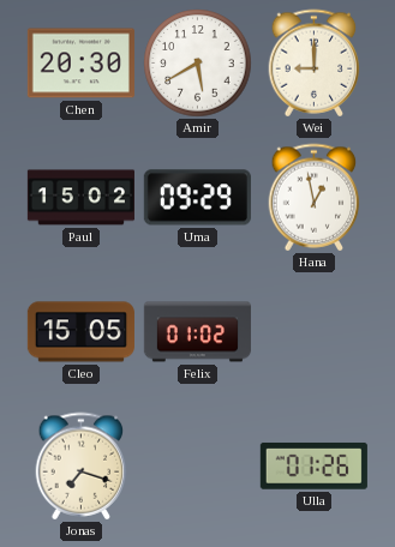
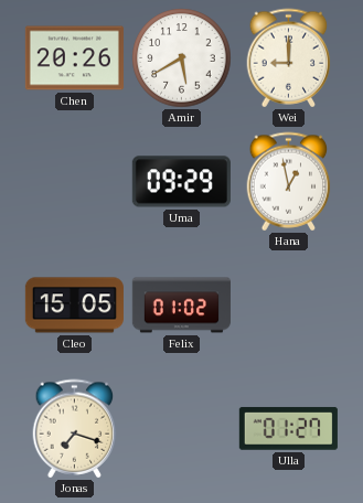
Chen: 20:30 -> 20:26 (74, 58)
Paul: 15:02 -> none (80, 198)
Ulla: 01:26 -> 01:27 (288, 428)
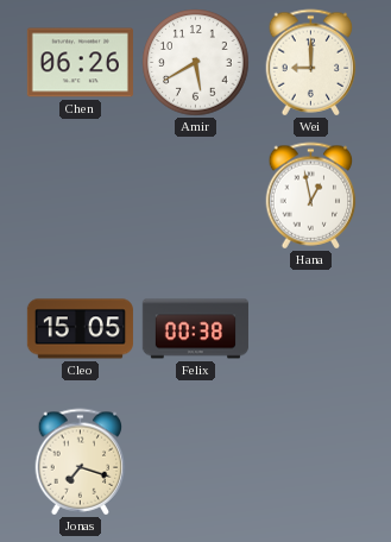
Chen: 20:26 -> 06:26 (80, 63)
Uma: 09:29 -> none (181, 182)
Felix: 01:02 -> 00:38 (195, 329)
Ulla: 01:27 -> none (288, 428)
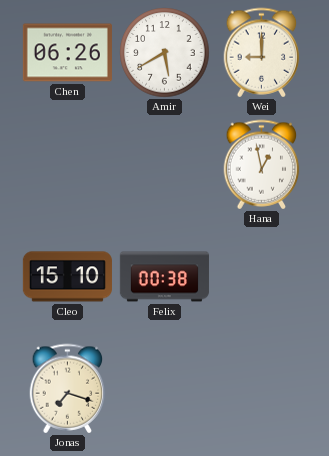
Cleo: 15:05 -> 15:10 (67, 277)
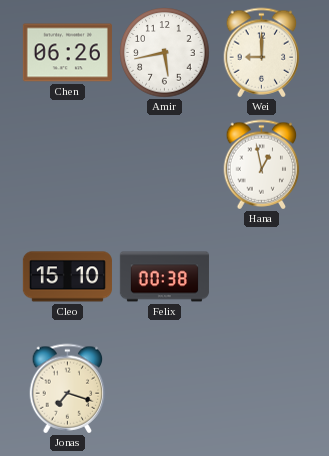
Amir: 5:40 -> 5:43 (165, 53)
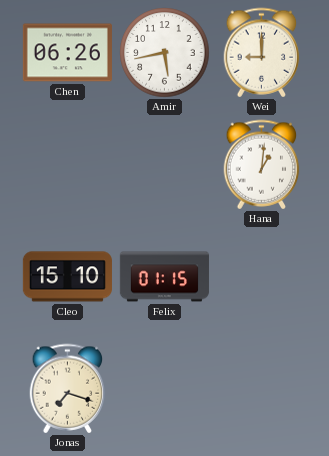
Hana: 12:58 -> 1:01 (262, 165)
Felix: 00:38 -> 01:15 (164, 277)
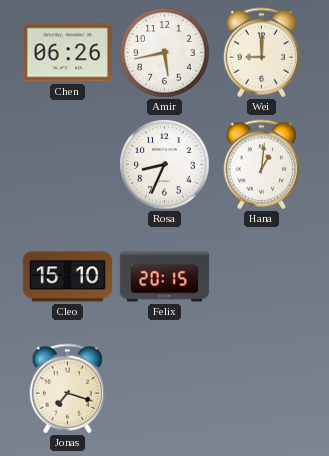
Rosa: none -> 8:34 (165, 165)
Felix: 01:15 -> 20:15 (164, 277)
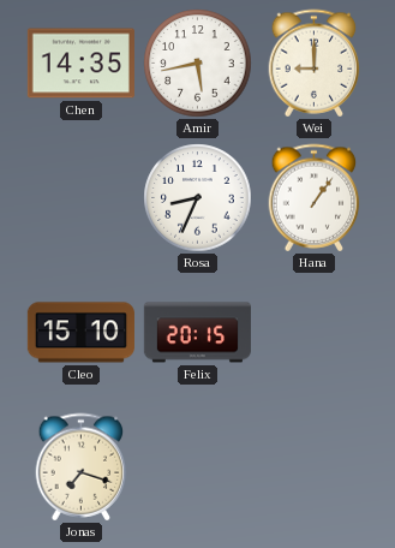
Chen: 06:26 -> 14:35 (80, 64)
Hana: 1:01 -> 1:06 (315, 198)
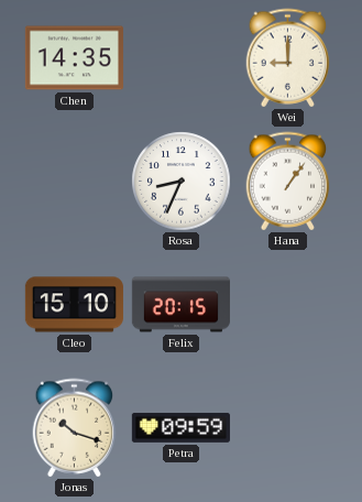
Amir: 5:43 -> none (198, 64)
Jonas: 7:18 -> 10:18 (75, 428)
Petra: none -> 09:59 (180, 427)
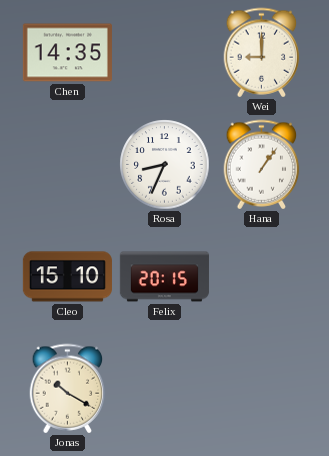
Jonas: 10:18 -> 10:20 (68, 389)
Petra: 09:59 -> none (180, 427)
